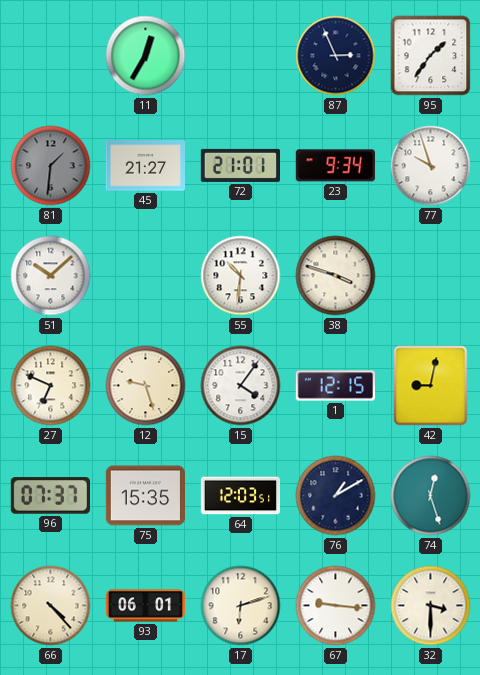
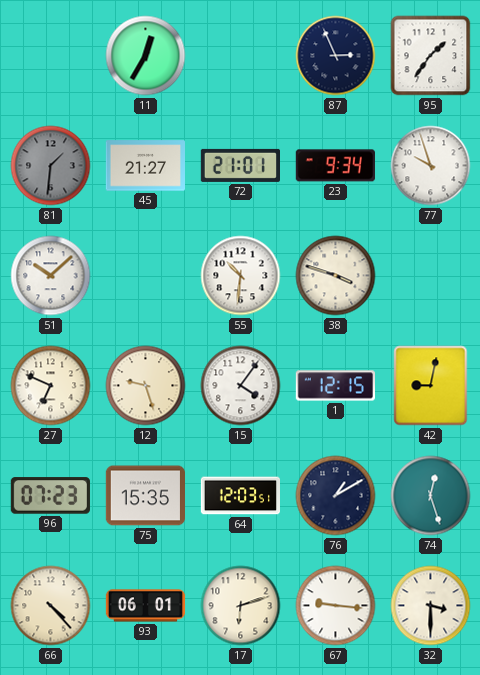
96: 07:37 -> 07:23 (50, 496)
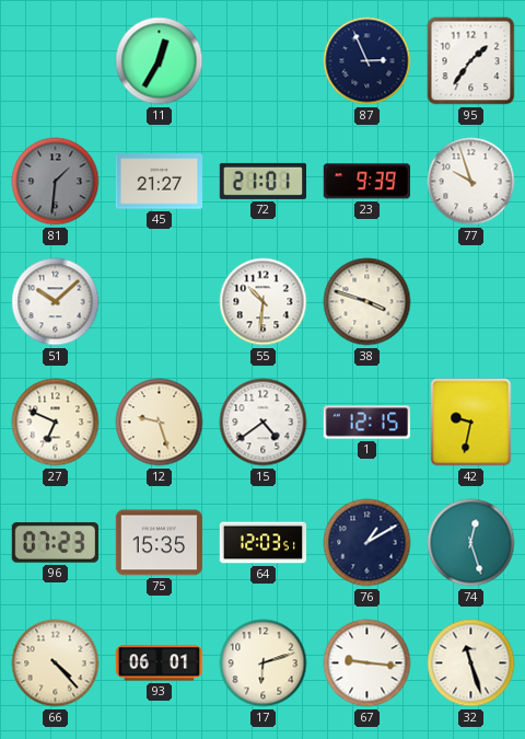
23: 9:34 -> 9:39 (366, 182)
15: 4:06 -> 4:39 (264, 423)
42: 9:02 -> 9:32 (471, 423)
32: 3:30 -> 11:27 (471, 663)
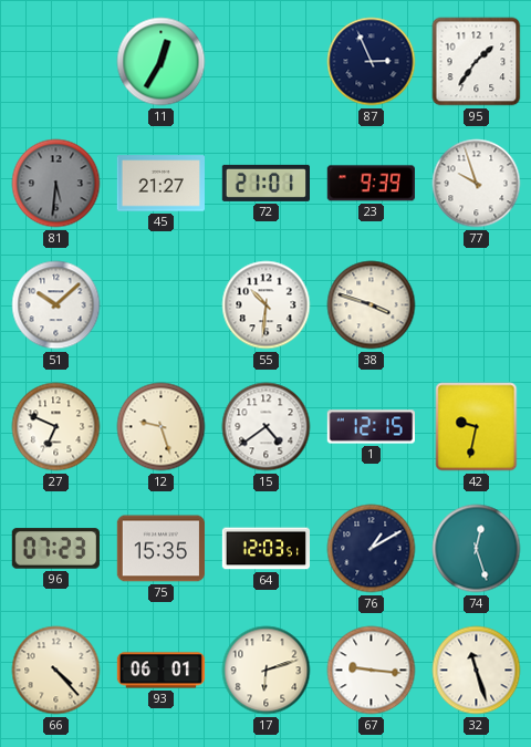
81: 1:31 -> 5:31 (56, 184)
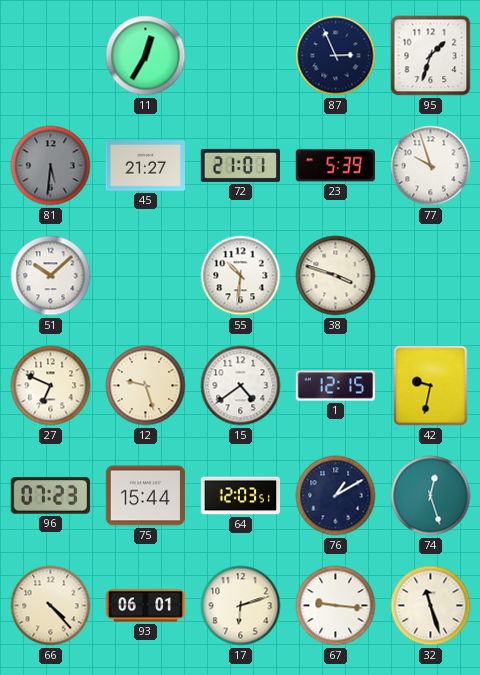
95: 1:36 -> 1:33 (431, 56)
23: 9:39 -> 5:39 (335, 166)
75: 15:35 -> 15:44 (145, 496)
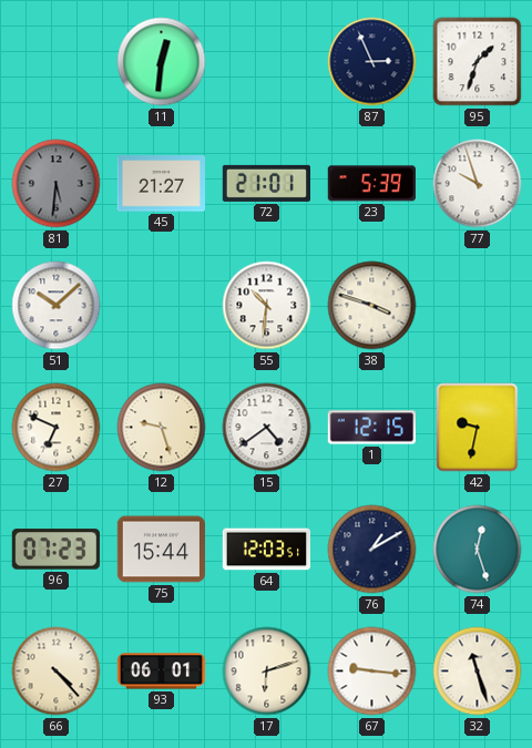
11: 12:35 -> 12:31 (162, 62)
